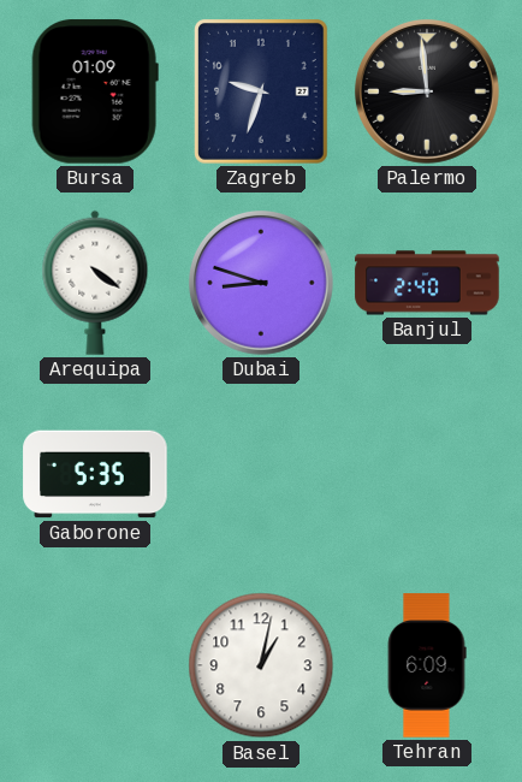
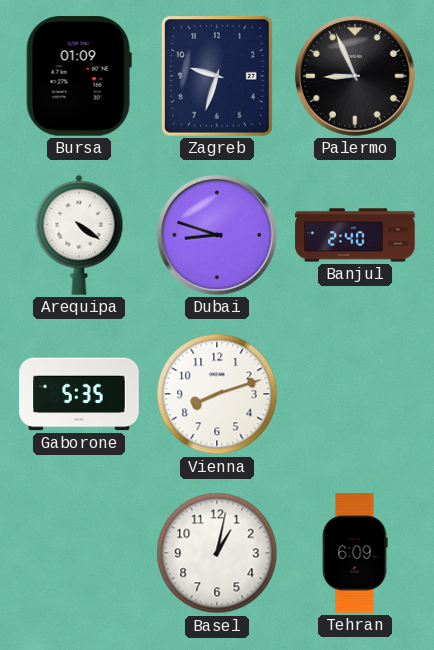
Palermo: 8:59 -> 8:56 (355, 76)
Vienna: none -> 8:12 (217, 394)
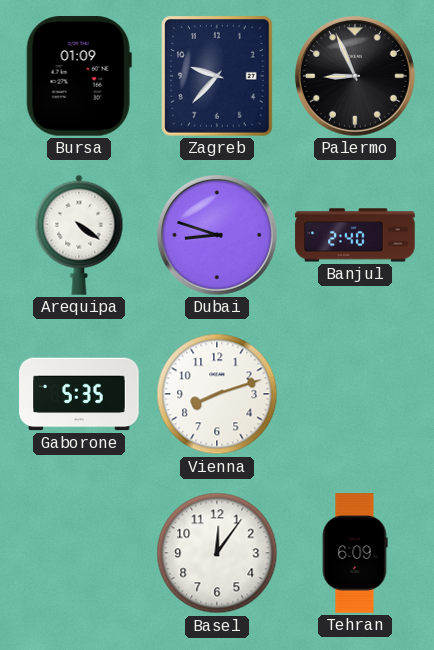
Zagreb: 9:33 -> 9:37 (218, 77)
Basel: 1:02 -> 12:06 (217, 553)
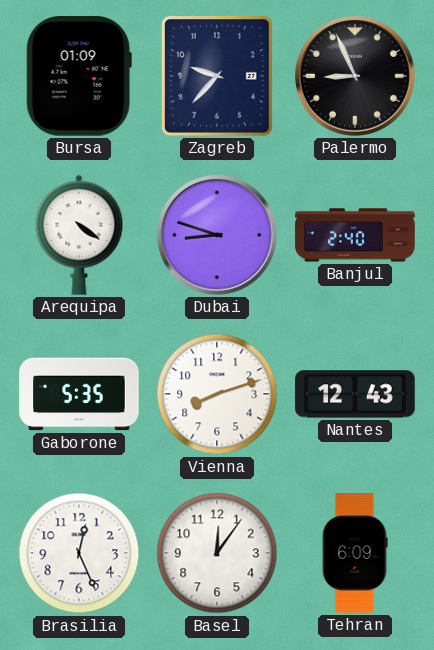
Nantes: none -> 12:43 (355, 394)
Brasilia: none -> 12:26 (79, 553)
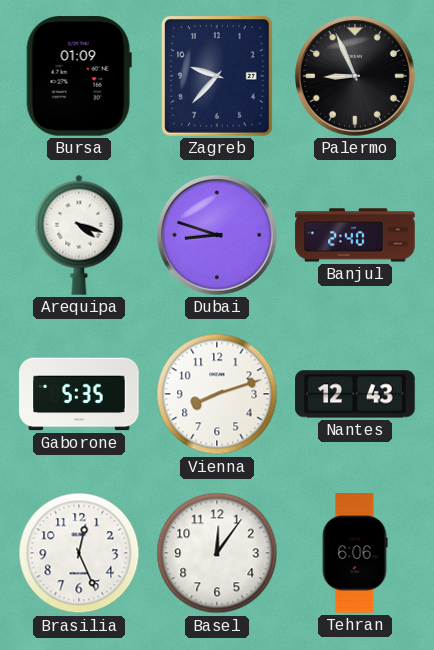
Arequipa: 4:21 -> 4:18 (79, 235)
Tehran: 6:09 -> 6:06 (355, 553)
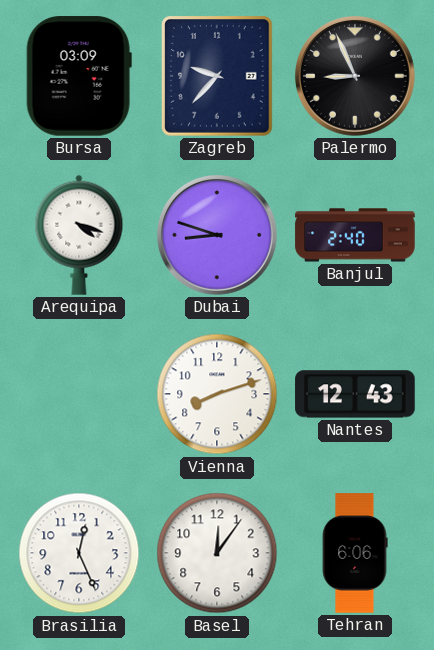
Bursa: 01:09 -> 03:09 (79, 76)
Gaborone: 5:35 -> none (79, 394)
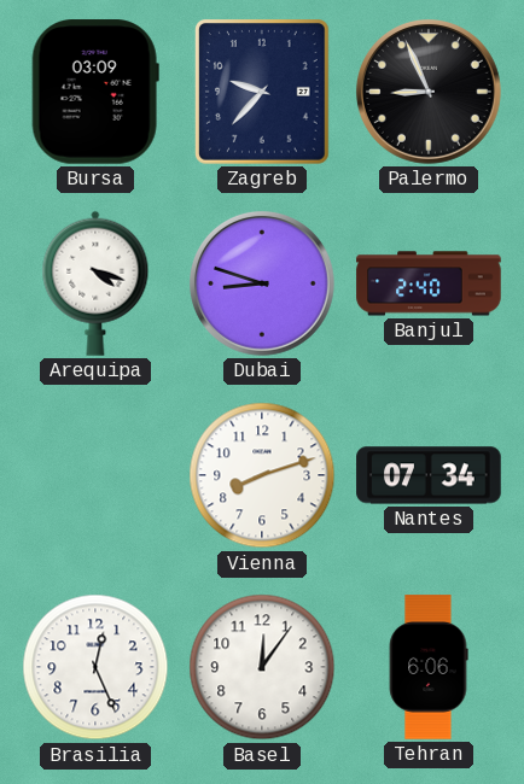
Nantes: 12:43 -> 07:34 (429, 475)
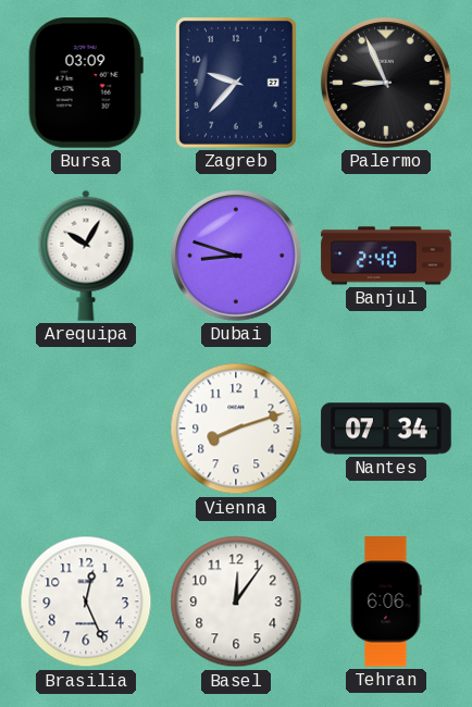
Arequipa: 4:18 -> 10:05 (86, 256)
